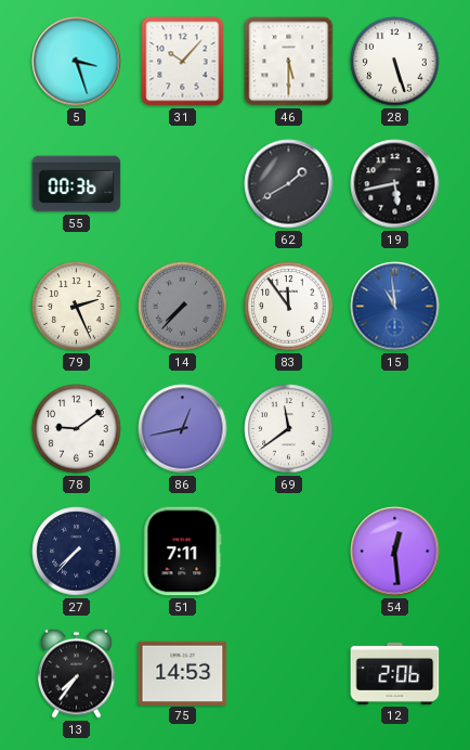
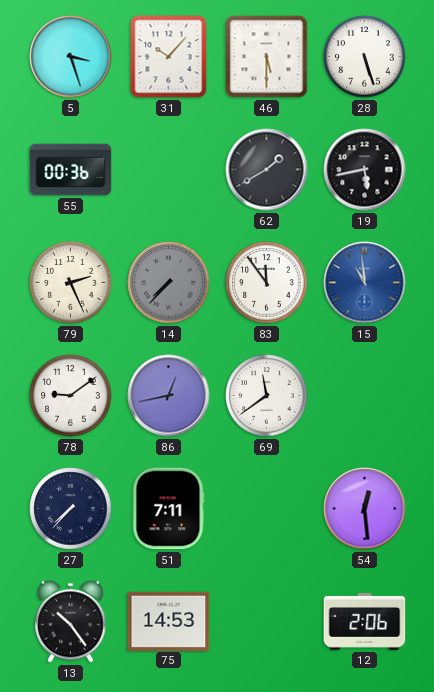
13: 7:36 -> 10:24 (70, 621)
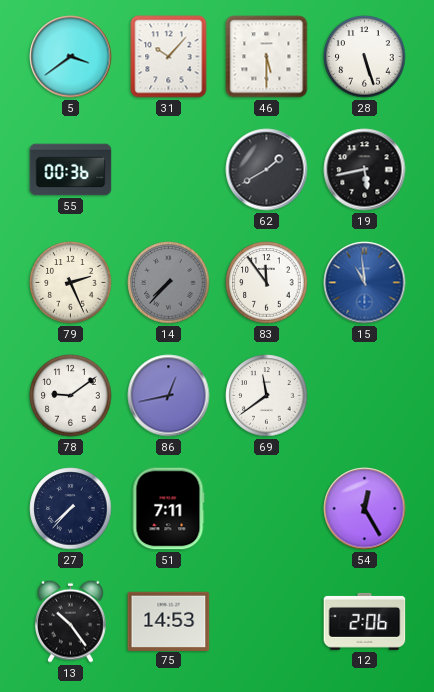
5: 3:27 -> 3:39 (71, 57)
54: 12:29 -> 12:25 (365, 509)
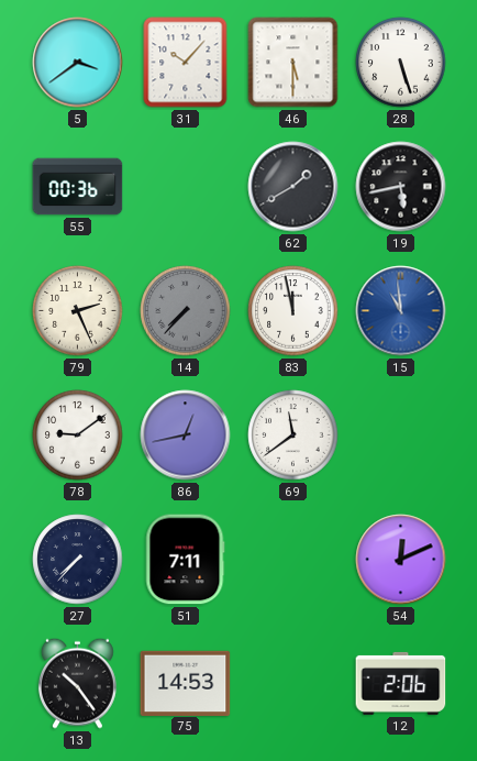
83: 11:54 -> 11:58 (293, 311)
54: 12:25 -> 12:11 (401, 560)
